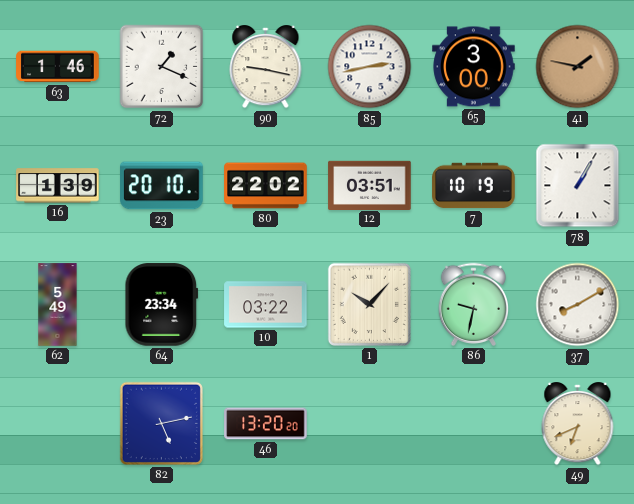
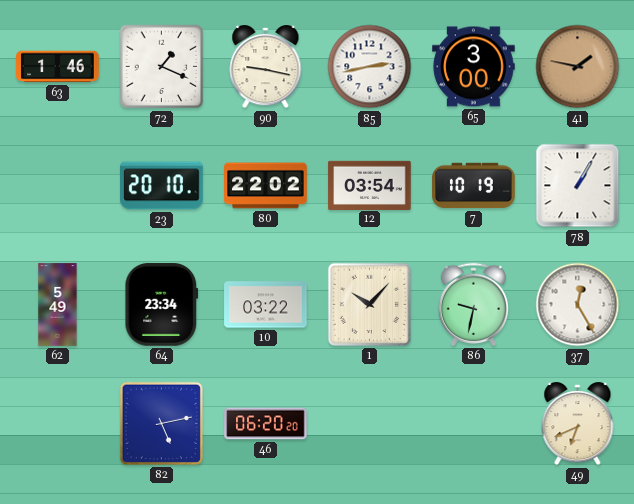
16: 1:39 -> none (58, 186)
12: 03:51 -> 03:54 (370, 185)
37: 8:10 -> 12:25 (578, 305)
46: 13:20 -> 06:20 (266, 424)
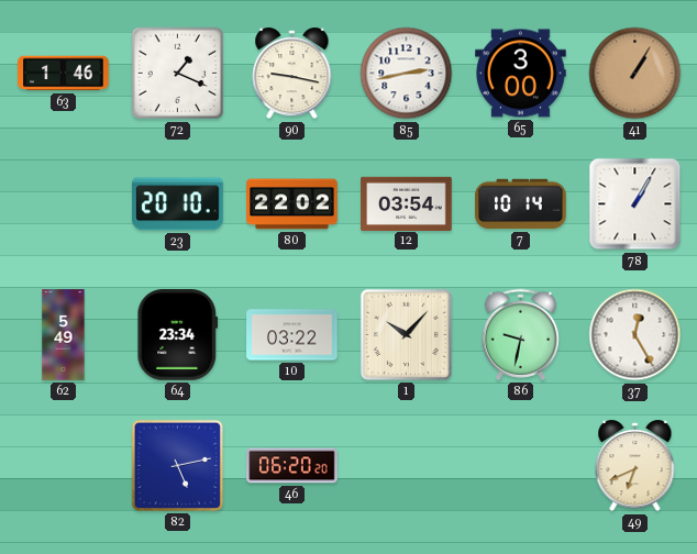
41: 1:47 -> 1:05 (635, 74)
7: 10:19 -> 10:14 (521, 204)
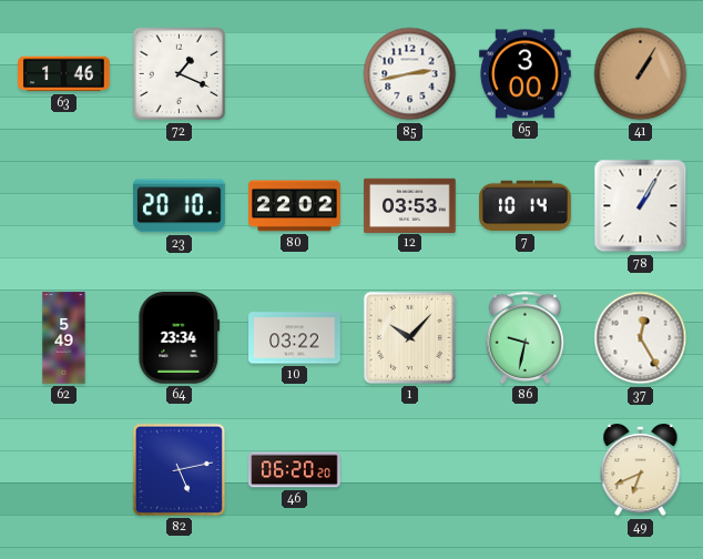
90: 9:17 -> none (292, 75)
12: 03:54 -> 03:53 (410, 205)
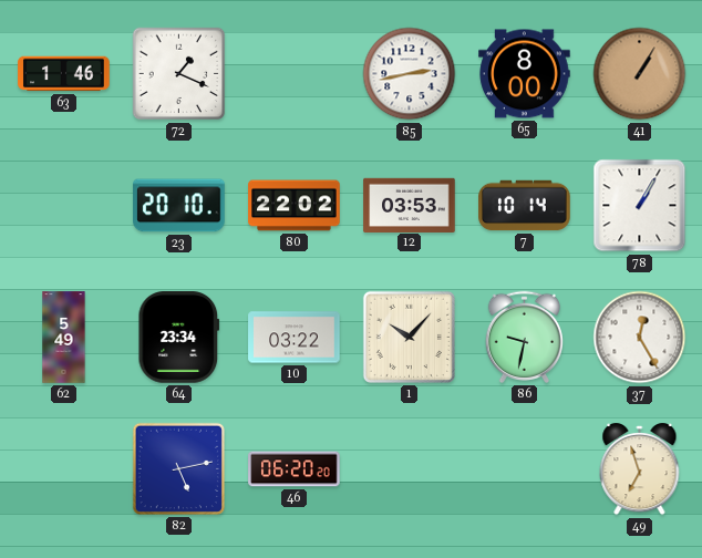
65: 3:00 -> 8:00 (525, 74)
49: 6:41 -> 6:57 (640, 471)
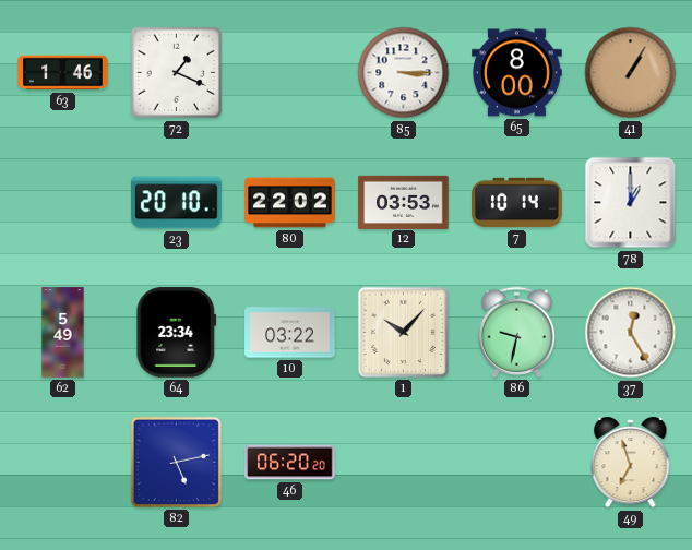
85: 2:43 -> 3:15 (404, 73)
78: 1:05 -> 1:00 (631, 203)
